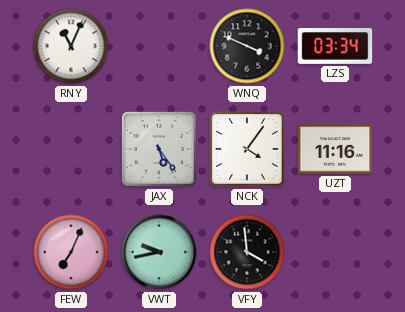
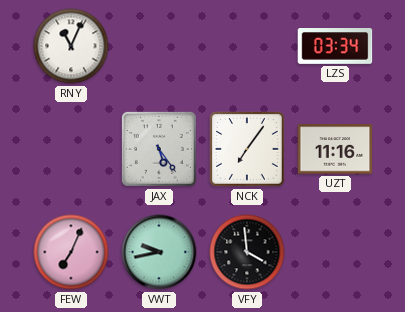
WNQ: 3:49 -> none (247, 46)
NCK: 4:06 -> 7:06 (248, 150)
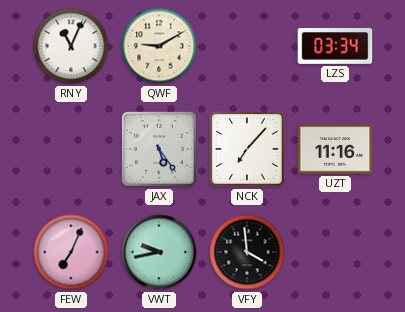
QWF: none -> 9:10 (159, 46)
NCK: 7:06 -> 7:07 (248, 150)
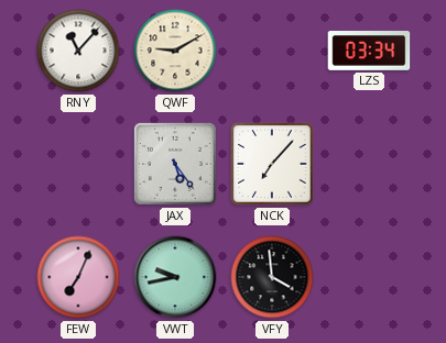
RNY: 11:04 -> 11:07 (78, 51)
UZT: 11:16 -> none (335, 149)
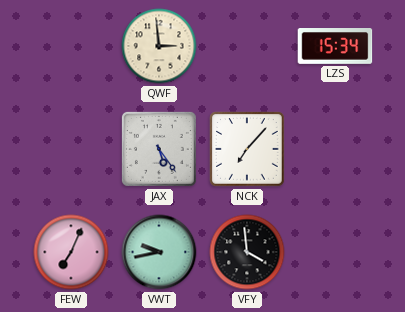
RNY: 11:07 -> none (78, 51)
QWF: 9:10 -> 2:59 (159, 46)
LZS: 03:34 -> 15:34 (335, 46)
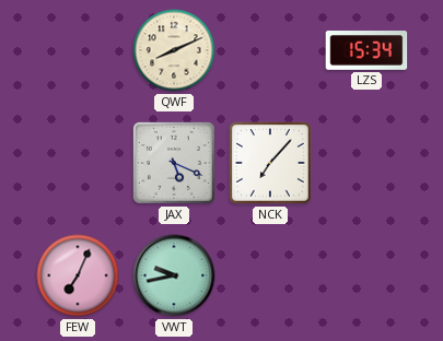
QWF: 2:59 -> 8:11 (174, 50)
JAX: 5:24 -> 5:19 (174, 163)
VFY: 3:59 -> none (247, 252)
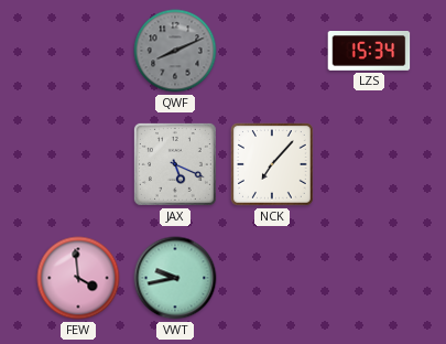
QWF dial: cream -> grey (175, 51)
FEW: 7:04 -> 3:59 (78, 278)
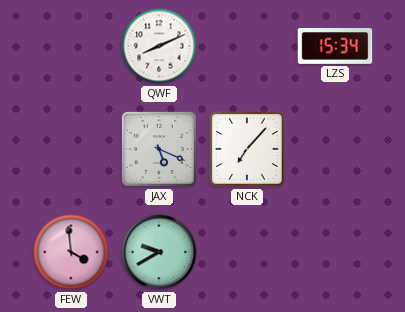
QWF dial: grey -> white (159, 46)
VWT: 9:43 -> 9:40 (159, 252)
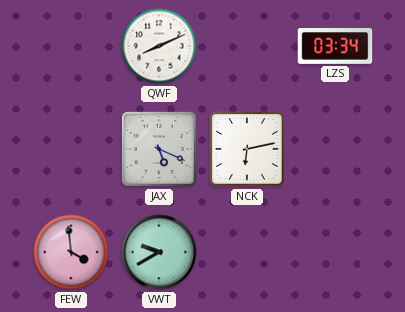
LZS: 15:34 -> 03:34 (335, 46)
NCK: 7:07 -> 6:13 (248, 150)
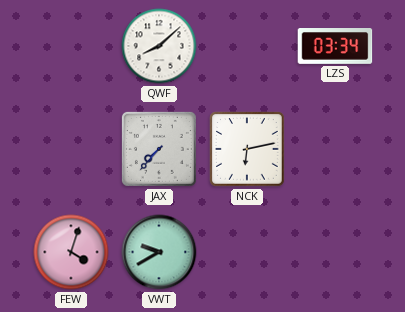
QWF: 8:11 -> 8:08 (159, 46)
JAX: 5:19 -> 7:37 (159, 149)
FEW: 3:59 -> 4:03 (71, 252)
